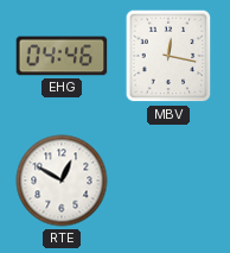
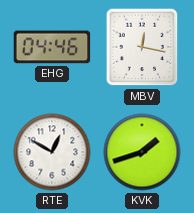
KVK: none -> 1:42 (142, 152)
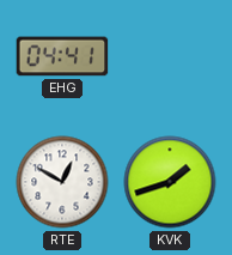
EHG: 04:46 -> 04:41 (62, 56)
MBV: 12:17 -> none (142, 47)
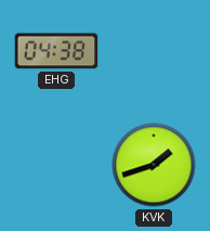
EHG: 04:41 -> 04:38 (56, 51)
RTE: 12:50 -> none (62, 182)
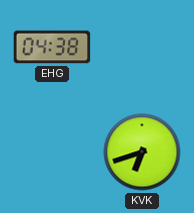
KVK: 1:42 -> 6:42 (142, 152)
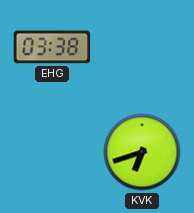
EHG: 04:38 -> 03:38 (52, 47)
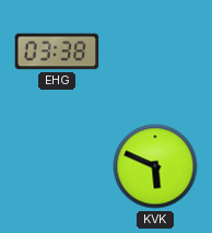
KVK: 6:42 -> 5:49 (155, 166)
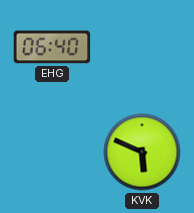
EHG: 03:38 -> 06:40 (52, 47)
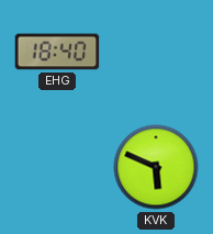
EHG: 06:40 -> 18:40 (57, 52)
